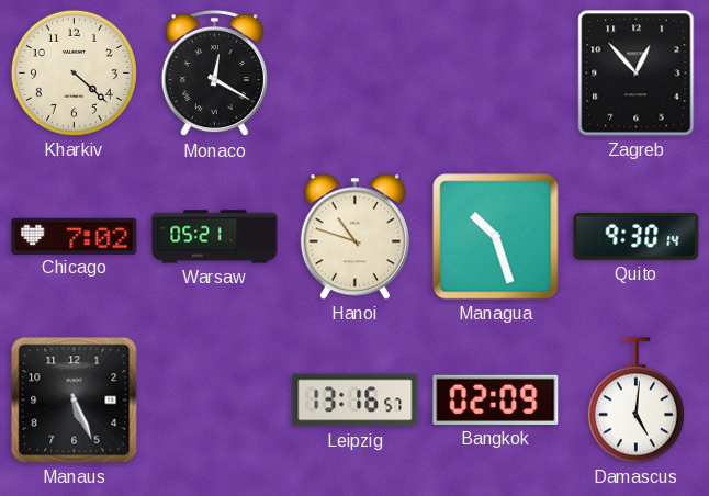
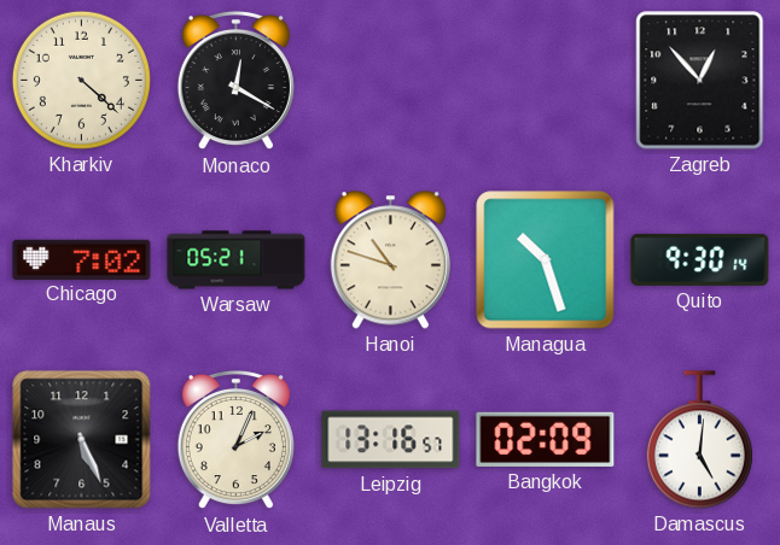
Valletta: none -> 2:04 (235, 440)
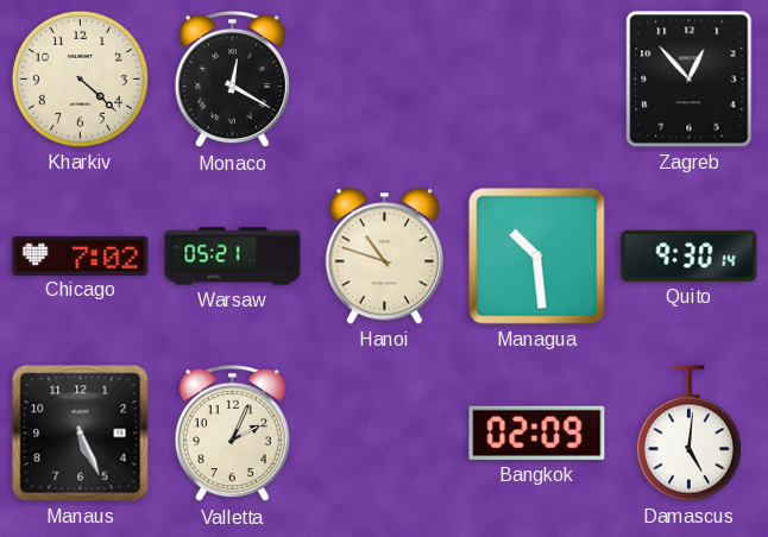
Managua: 10:27 -> 10:29 (537, 257)
Leipzig: 13:16 -> none (391, 440)
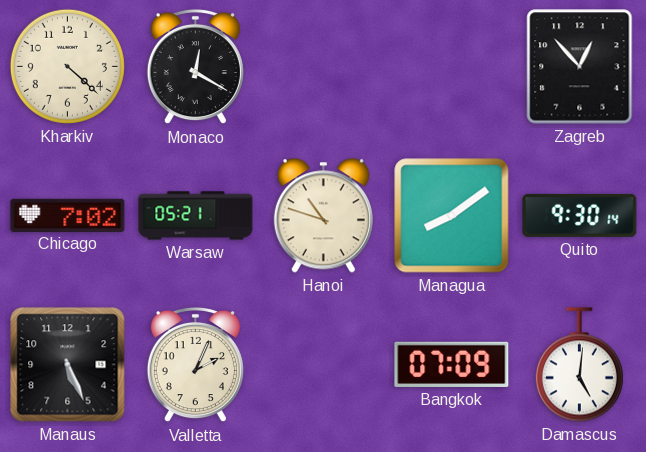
Managua: 10:29 -> 8:09 (452, 216)
Bangkok: 02:09 -> 07:09 (452, 364)
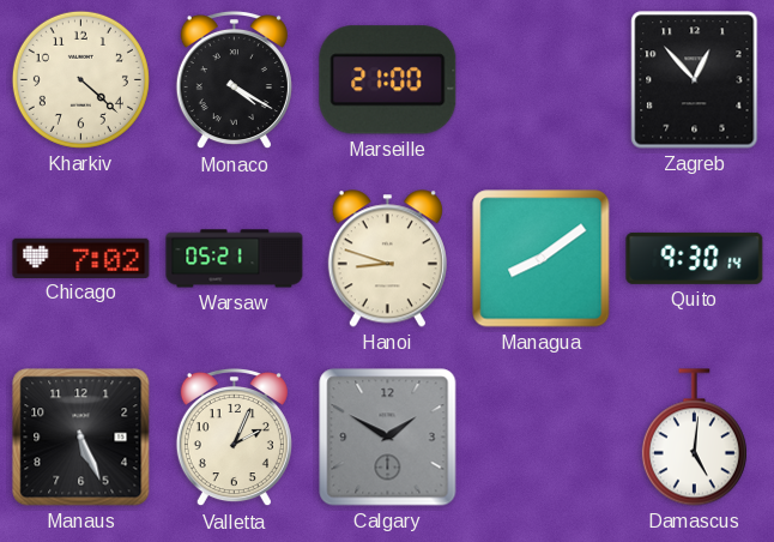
Monaco: 12:20 -> 4:20 (234, 80)
Marseille: none -> 21:00 (388, 80)
Hanoi: 10:48 -> 8:48 (387, 259)
Calgary: none -> 1:50 (388, 438)
Bangkok: 07:09 -> none (452, 364)
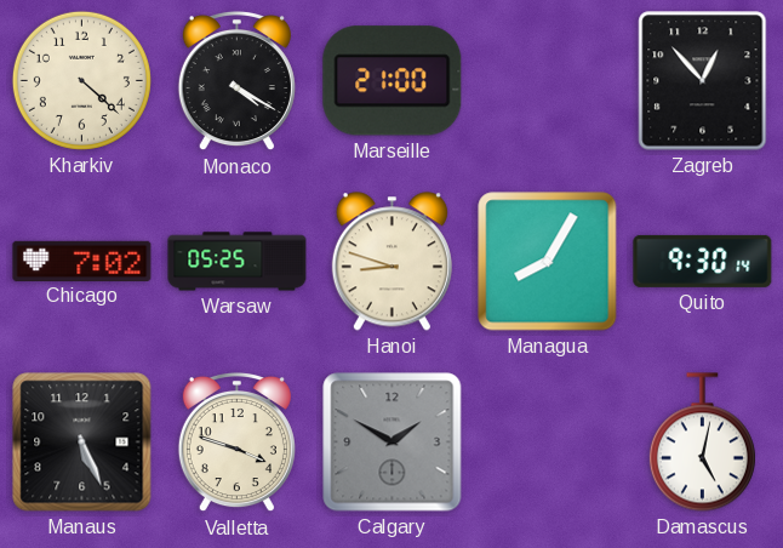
Warsaw: 05:21 -> 05:25 (238, 262)
Managua: 8:09 -> 8:05 (548, 262)
Valletta: 2:04 -> 3:48 (236, 443)
Damascus: 5:01 -> 5:02 (702, 443)
